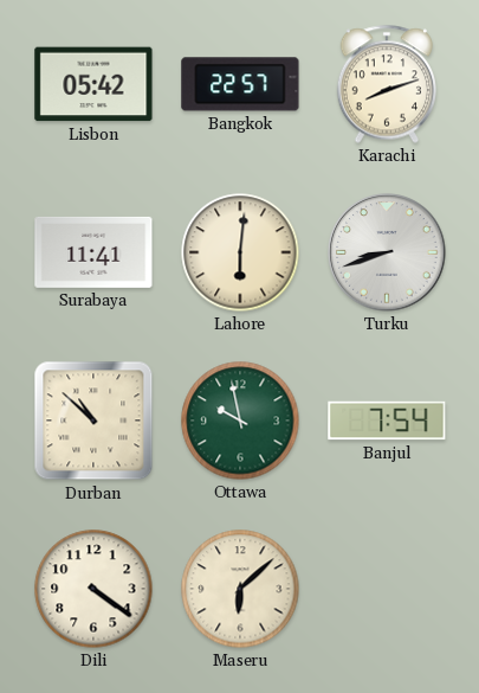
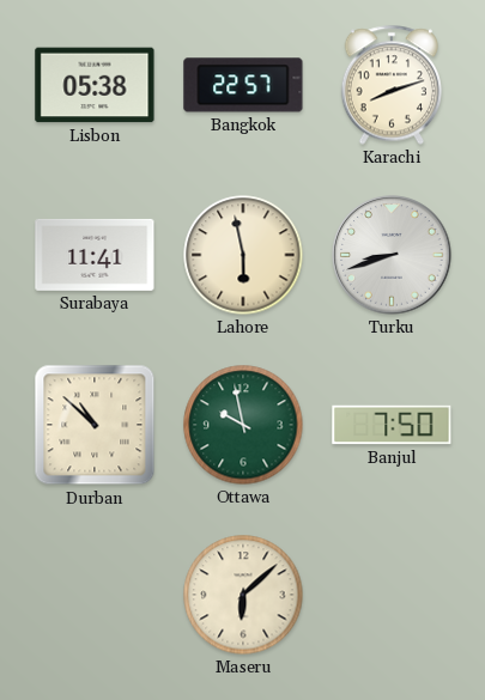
Lisbon: 05:42 -> 05:38 (95, 85)
Lahore: 6:01 -> 5:58 (243, 255)
Banjul: 7:54 -> 7:50 (392, 425)
Dili: 4:21 -> none (93, 589)
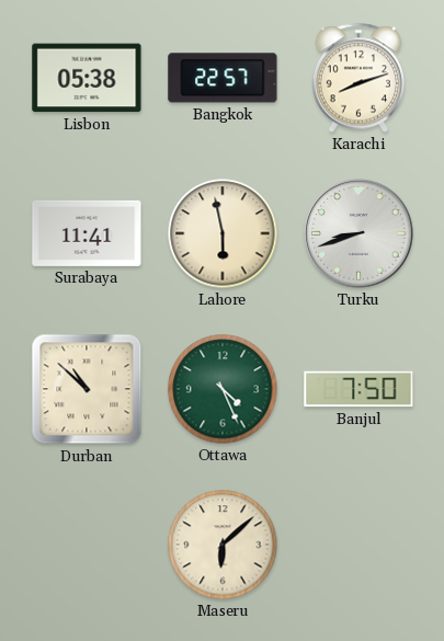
Ottawa: 9:58 -> 4:26 (223, 389)
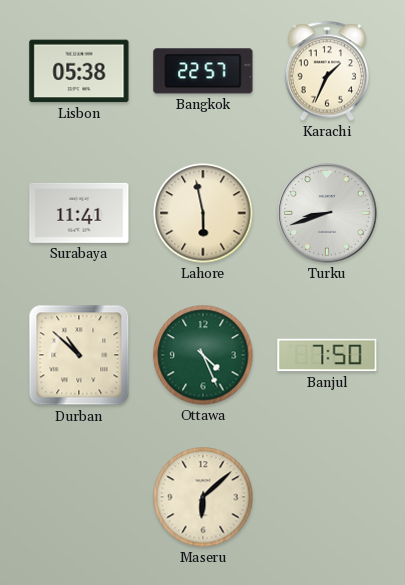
Karachi: 8:12 -> 1:34 (327, 71)
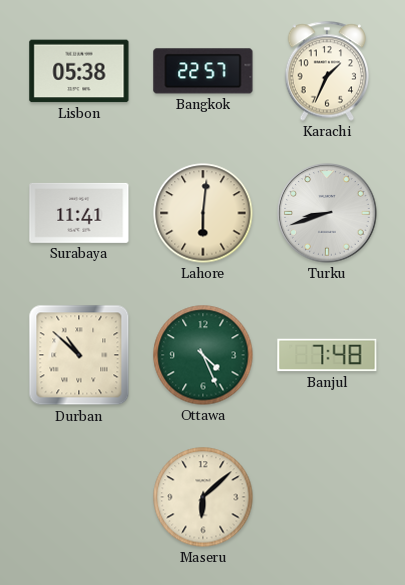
Lahore: 5:58 -> 6:01 (203, 213)
Banjul: 7:50 -> 7:48 (327, 355)
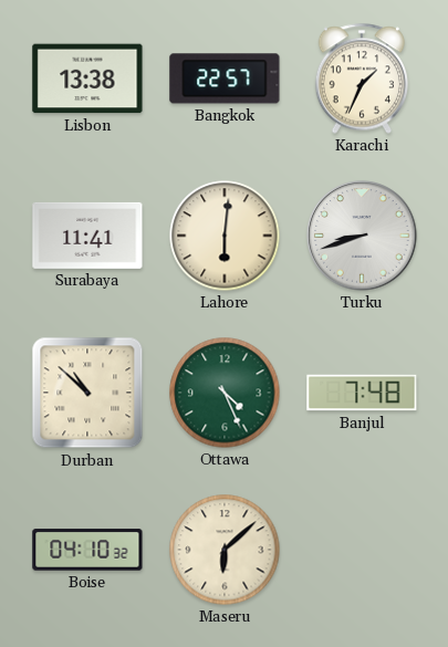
Lisbon: 05:38 -> 13:38 (87, 79)
Boise: none -> 04:10 (87, 550)
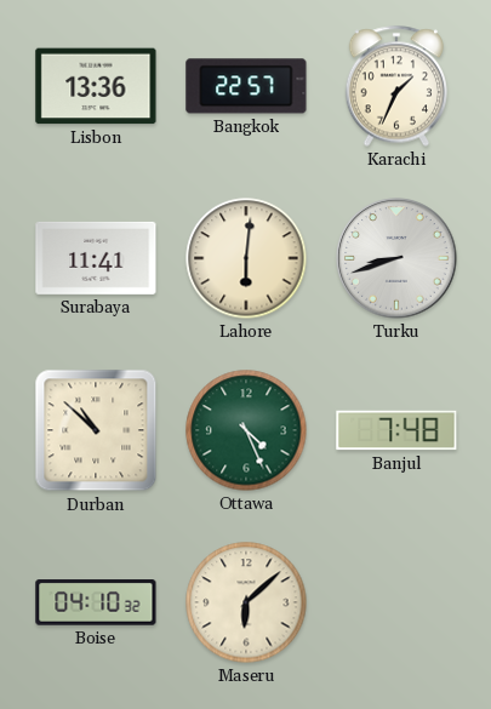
Lisbon: 13:38 -> 13:36 (96, 86)
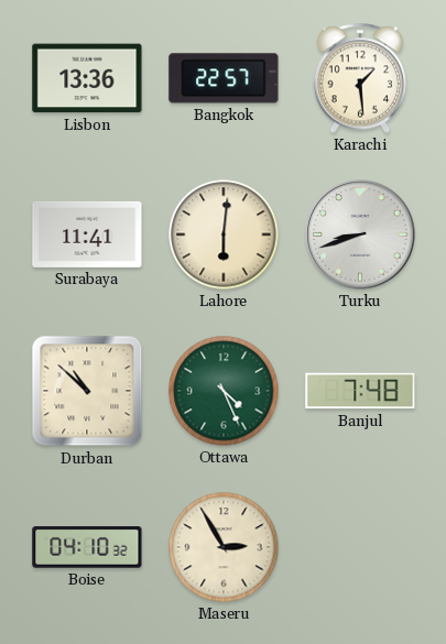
Karachi: 1:34 -> 1:29 (360, 78)
Maseru: 6:08 -> 2:55 (224, 547)
